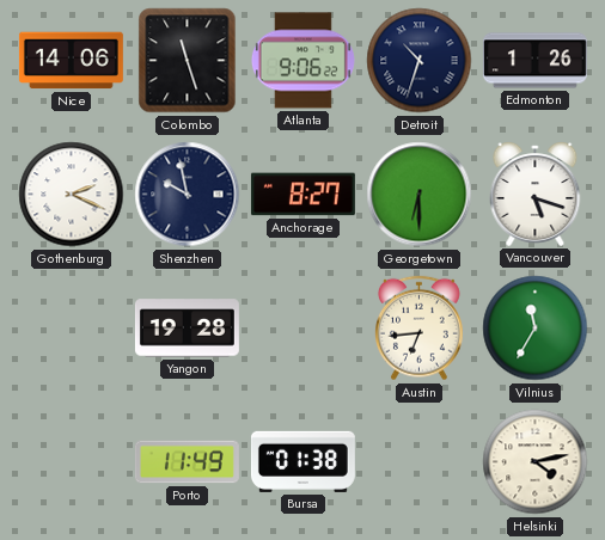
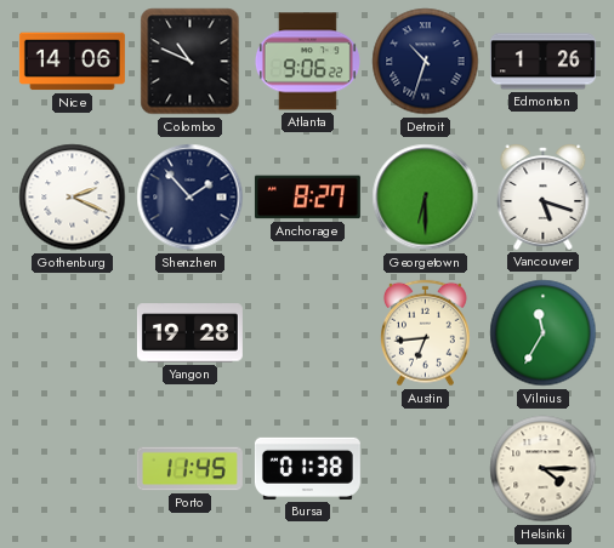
Colombo: 11:27 -> 10:49 (191, 62)
Shenzhen: 9:58 -> 1:53 (191, 198)
Porto: 11:49 -> 11:45 (189, 469)
Helsinki: 4:13 -> 4:15 (544, 469)
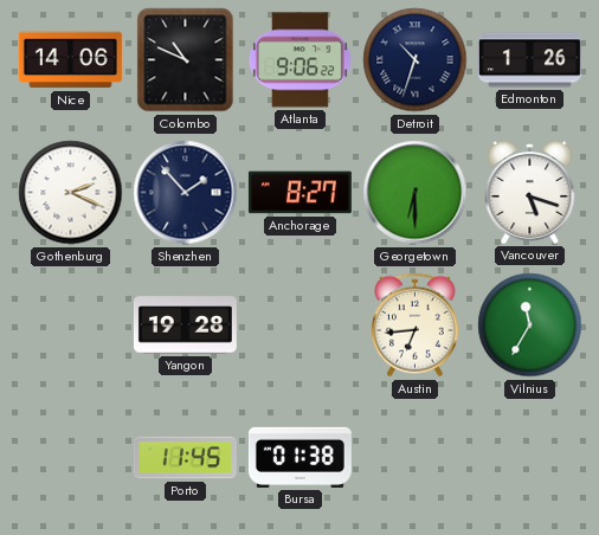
Helsinki: 4:15 -> none (544, 469)
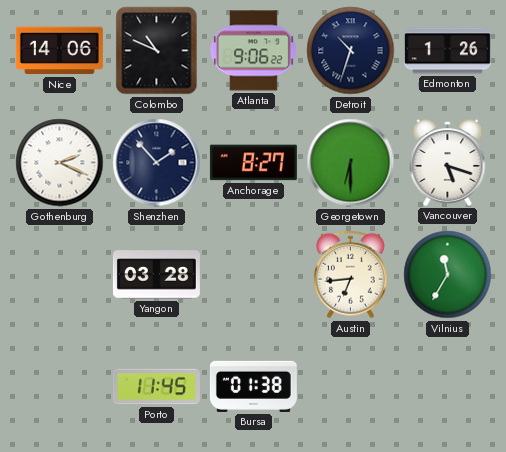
Yangon: 19:28 -> 03:28 (156, 275)
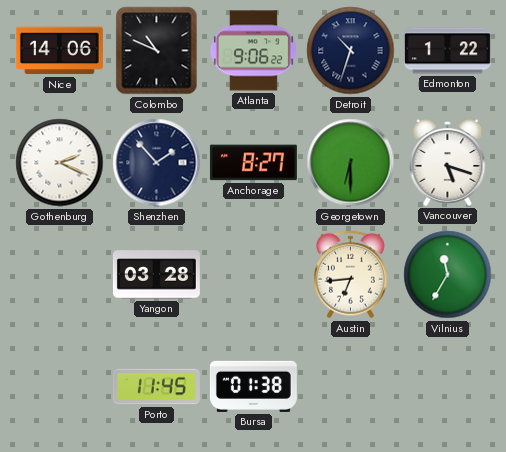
Edmonton: 1:26 -> 1:22 (447, 51)
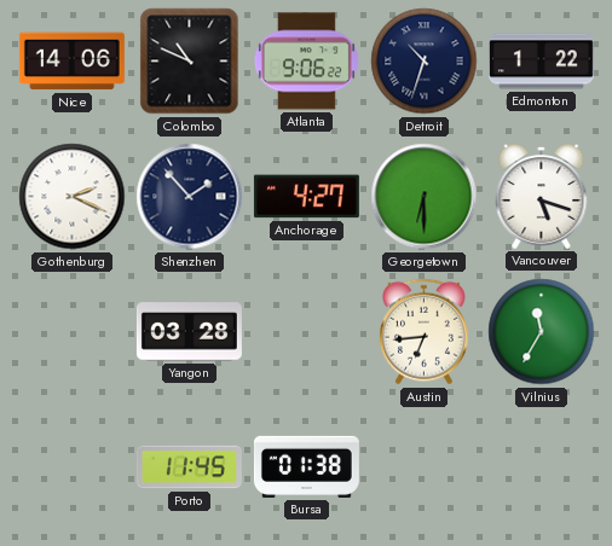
Anchorage: 8:27 -> 4:27 (306, 197)
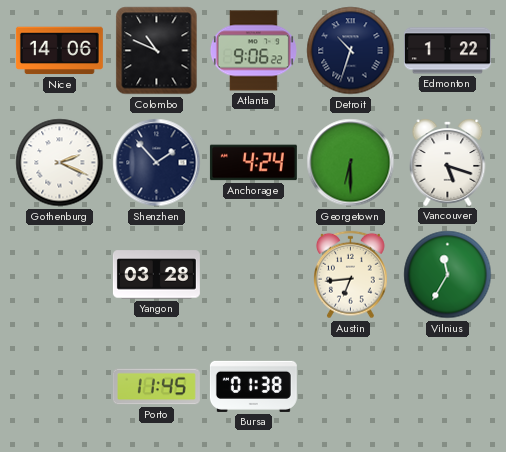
Anchorage: 4:27 -> 4:24 (253, 163)
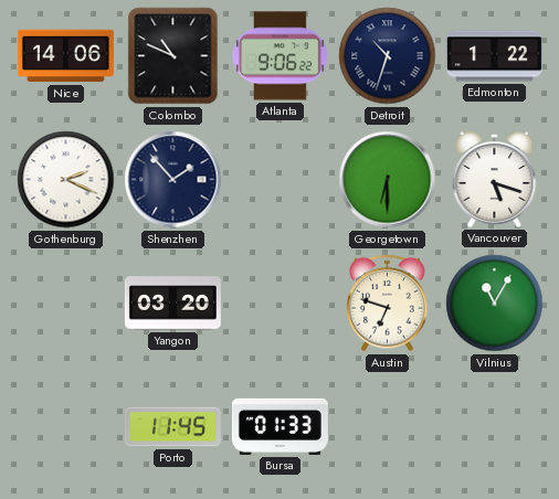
Anchorage: 4:24 -> none (253, 163)
Yangon: 03:28 -> 03:20 (172, 304)
Austin: 6:44 -> 6:48 (388, 304)
Vilnius: 11:35 -> 11:05 (495, 304)
Bursa: 01:38 -> 01:33 (279, 426)
